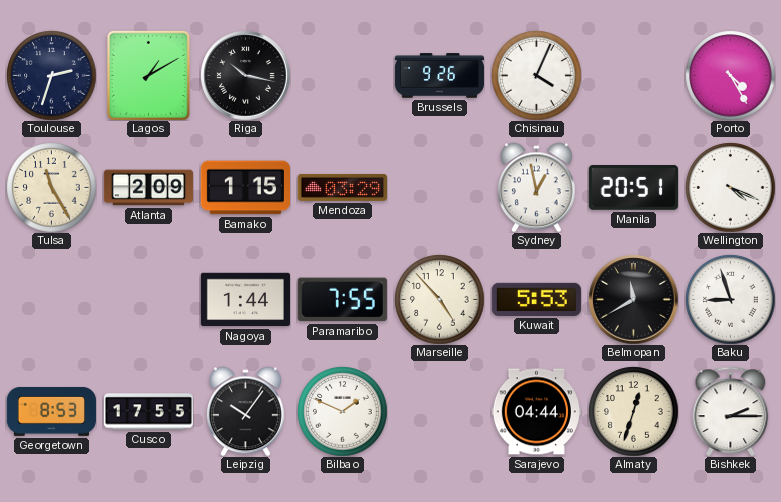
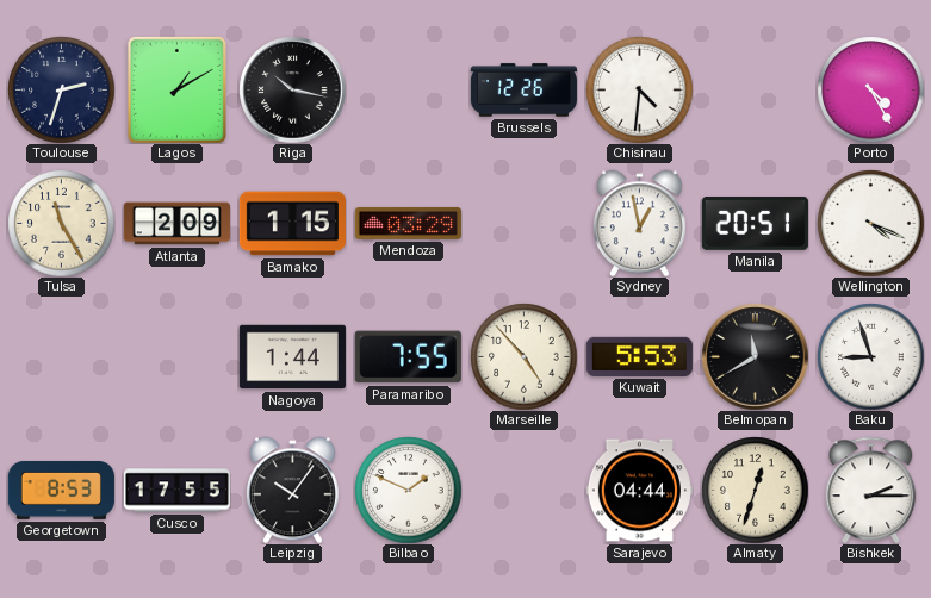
Brussels: 9:26 -> 12:26 (523, 91)
Chisinau: 4:04 -> 4:31 (639, 89)
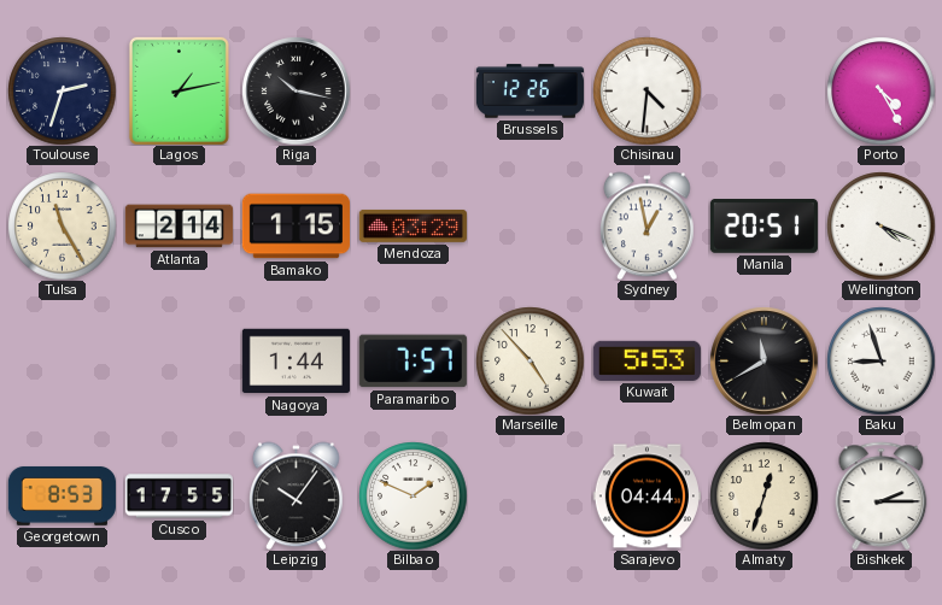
Lagos: 1:10 -> 1:13 (179, 90)
Atlanta: 2:09 -> 2:14 (179, 227)
Paramaribo: 7:55 -> 7:57 (413, 362)
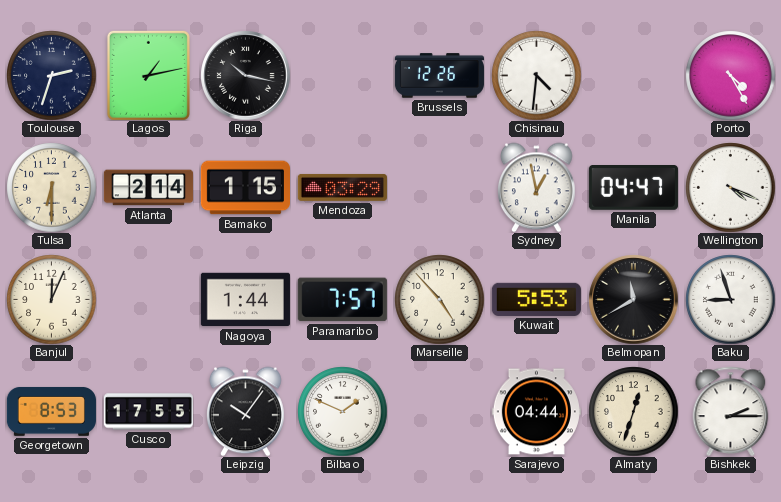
Tulsa: 11:25 -> 6:30 (51, 187)
Manila: 20:51 -> 04:47 (633, 188)
Banjul: none -> 12:04 (51, 299)
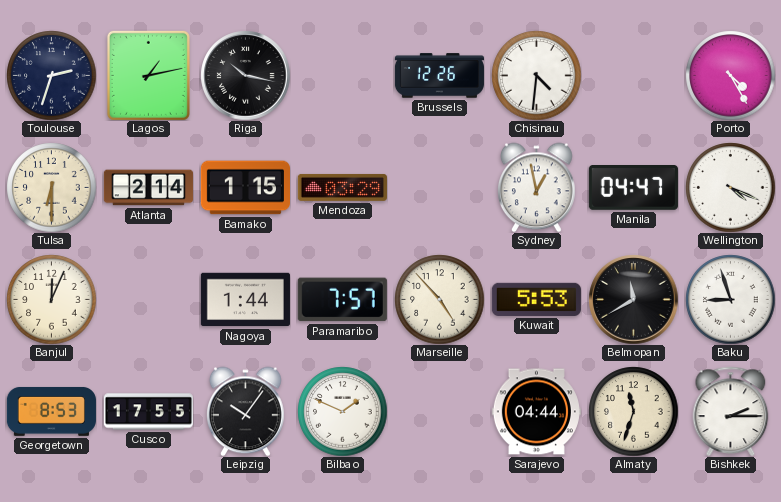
Almaty: 12:33 -> 11:33 (633, 411)
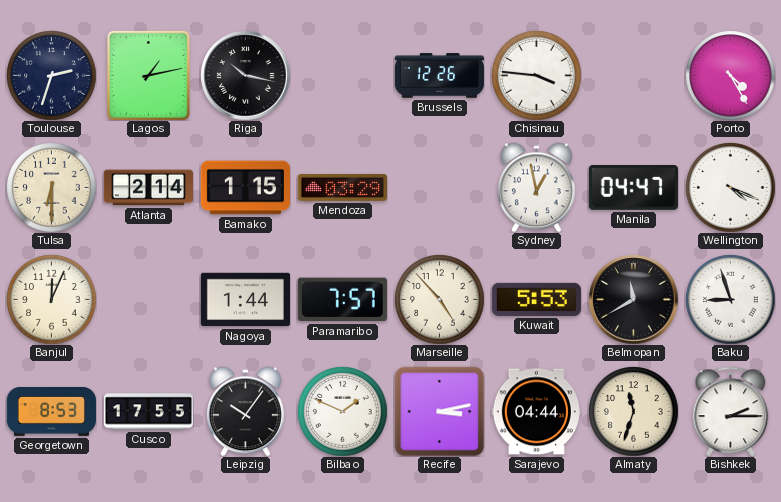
Chisinau: 4:31 -> 3:46 (536, 75)
Recife: none -> 3:13 (439, 411)
